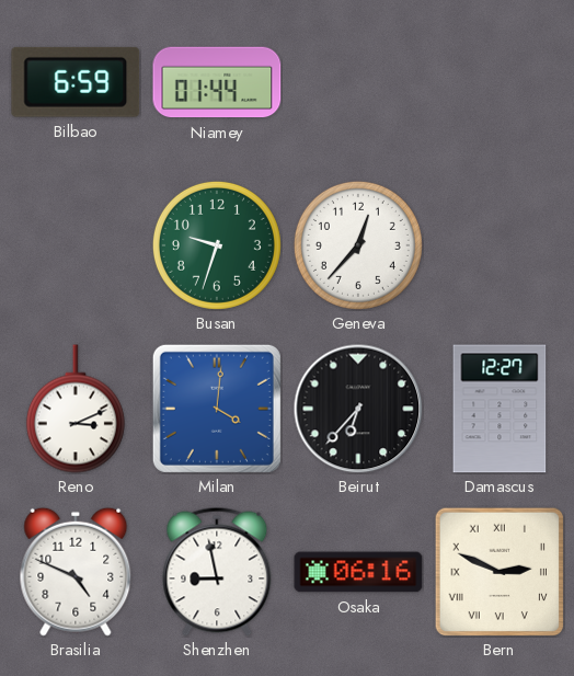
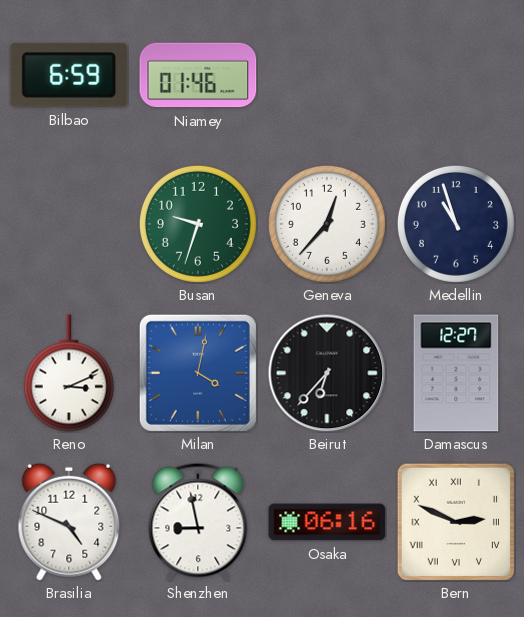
Niamey: 01:44 -> 01:46 (198, 75)
Medellin: none -> 10:57 (456, 224)
Milan: 4:01 -> 4:02 (198, 373)
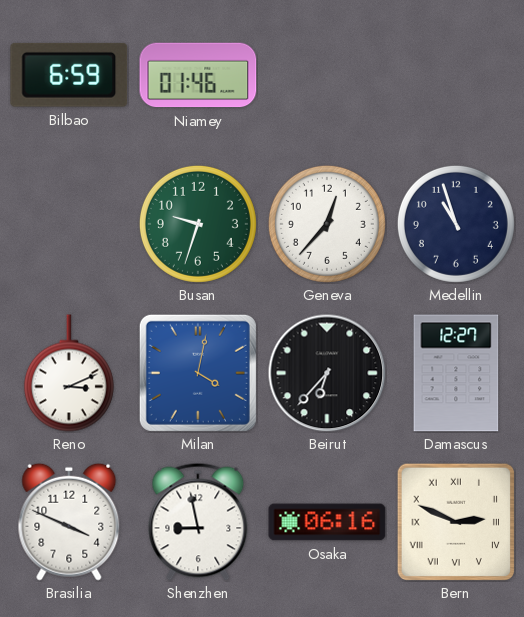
Brasilia: 4:49 -> 3:49 (69, 522)
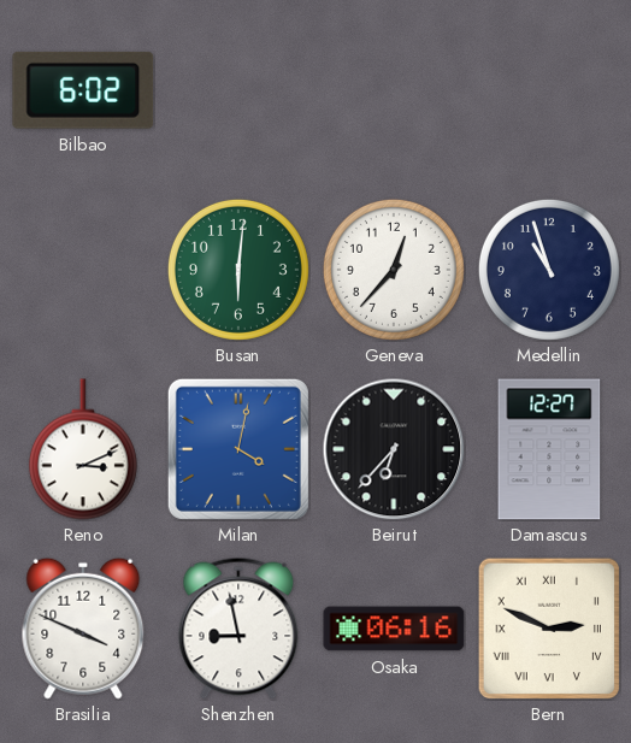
Bilbao: 6:59 -> 6:02 (83, 90)
Niamey: 01:46 -> none (198, 75)
Busan: 9:33 -> 6:01 (238, 270)
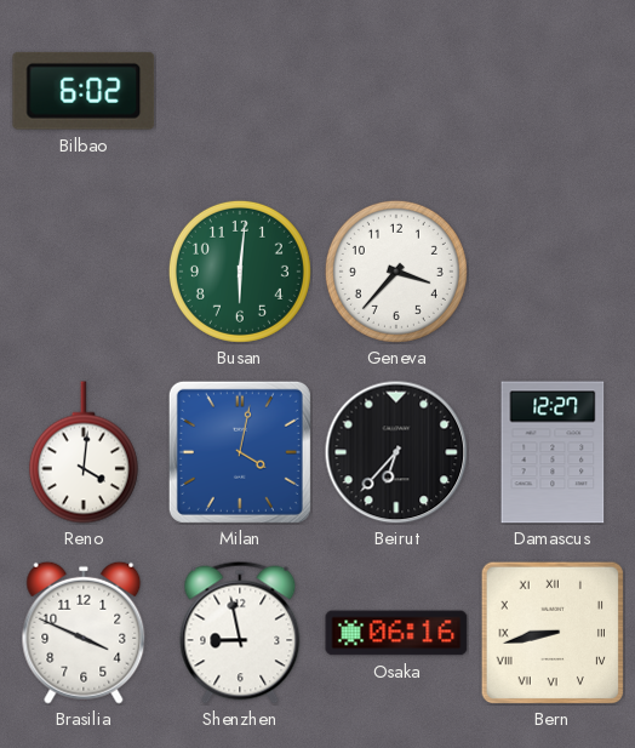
Geneva: 12:37 -> 3:37 (396, 272)
Medellin: 10:57 -> none (549, 270)
Reno: 3:11 -> 4:01 (84, 452)
Bern: 2:49 -> 8:43 (551, 632)
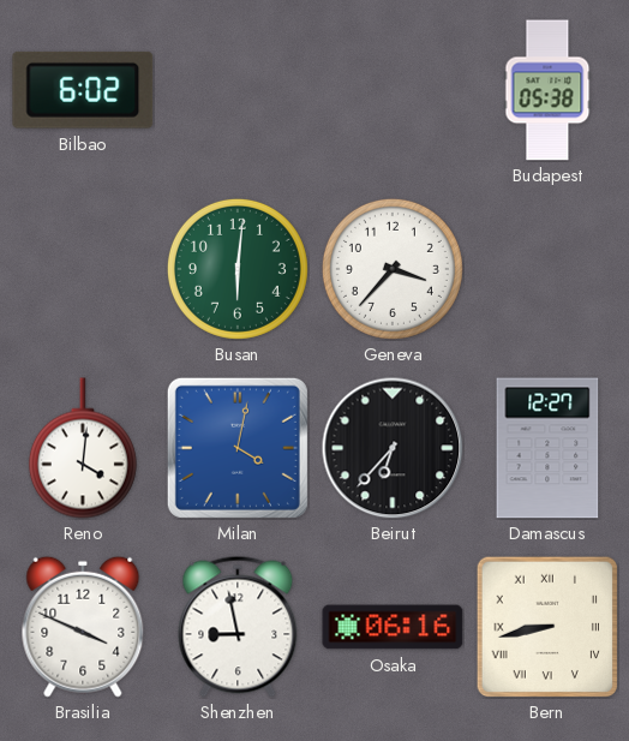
Budapest: none -> 05:38 (547, 90)
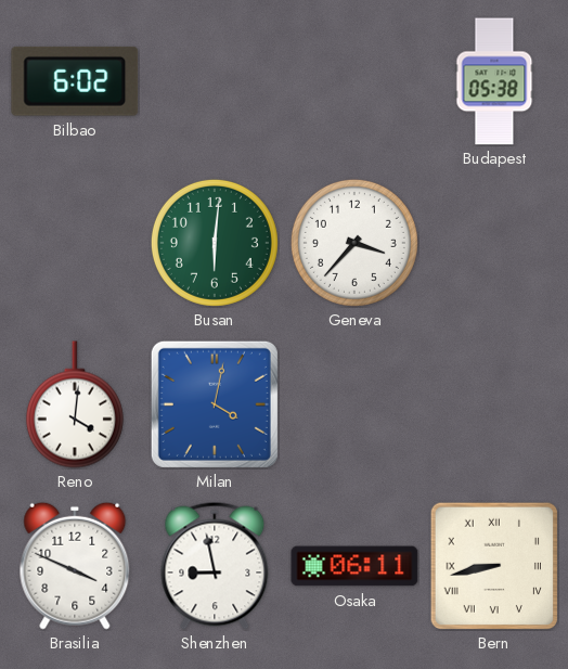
Beirut: 6:37 -> none (393, 448)
Damascus: 12:27 -> none (547, 448)
Osaka: 06:16 -> 06:11 (354, 566)
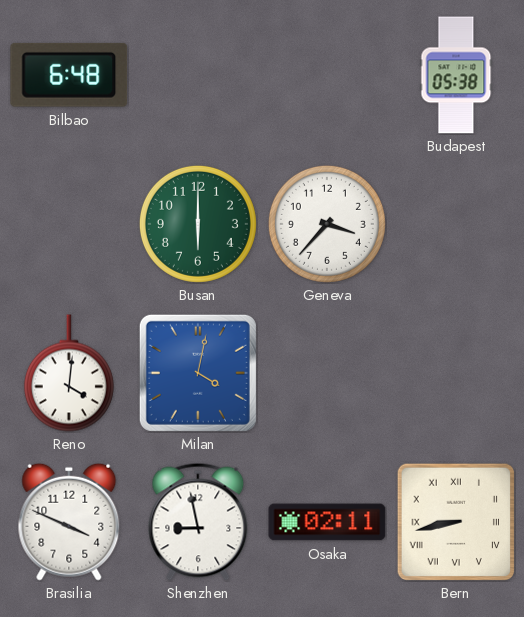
Bilbao: 6:02 -> 6:48 (69, 75)
Busan: 6:01 -> 6:00 (198, 224)
Osaka: 06:11 -> 02:11 (327, 522)
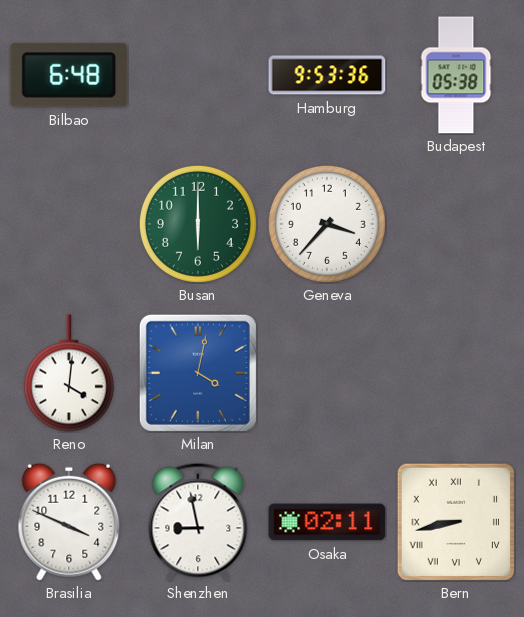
Hamburg: none -> 9:53 (327, 75)
